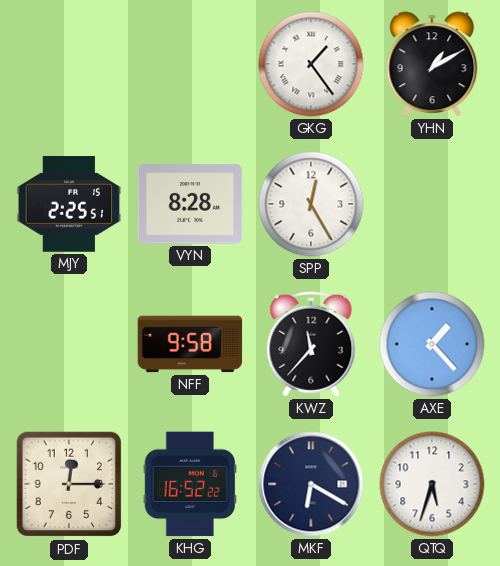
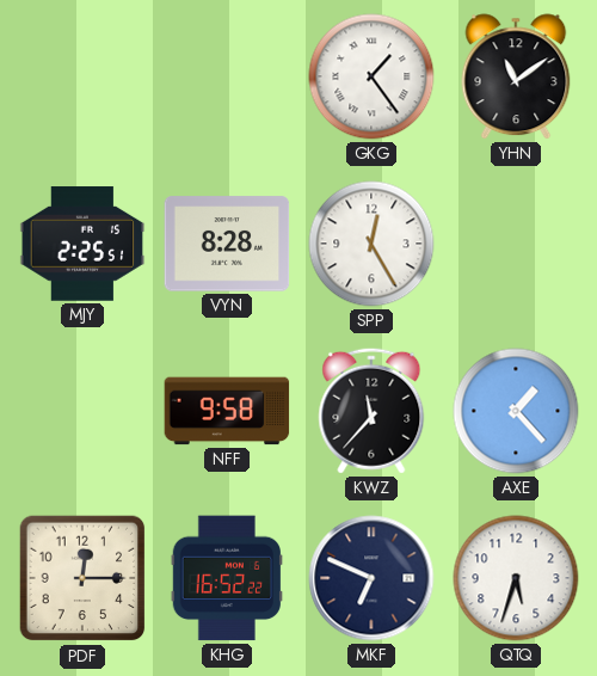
YHN: 1:10 -> 11:09 (516, 76)
MKF: 6:20 -> 6:49 (371, 578)
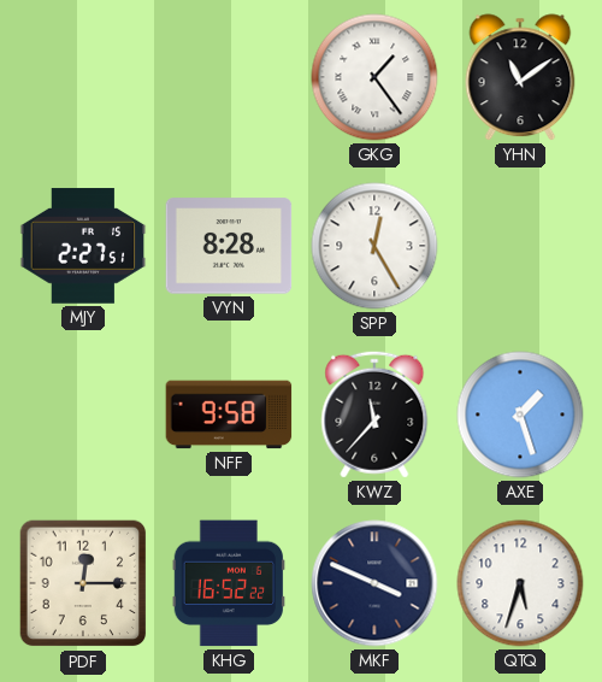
MJY: 2:25 -> 2:27 (83, 246)
AXE: 1:23 -> 1:27 (520, 415)
MKF: 6:49 -> 3:49 (374, 583)
